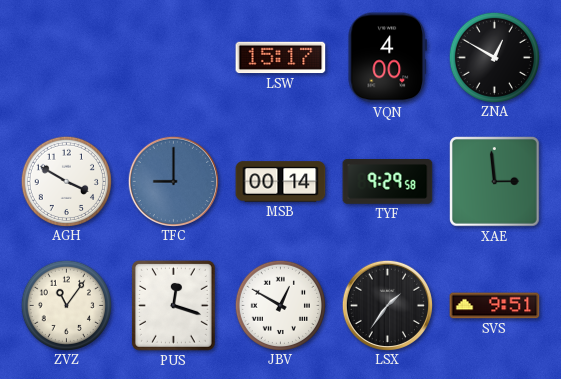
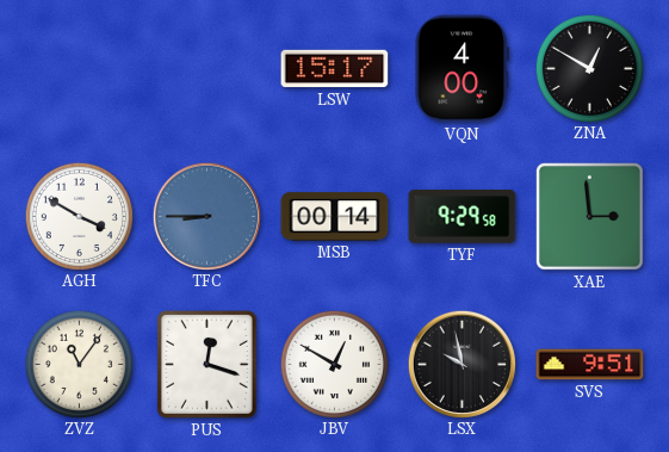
TFC: 9:00 -> 8:45 (206, 216)
LSX: 1:36 -> 9:58 (462, 364)
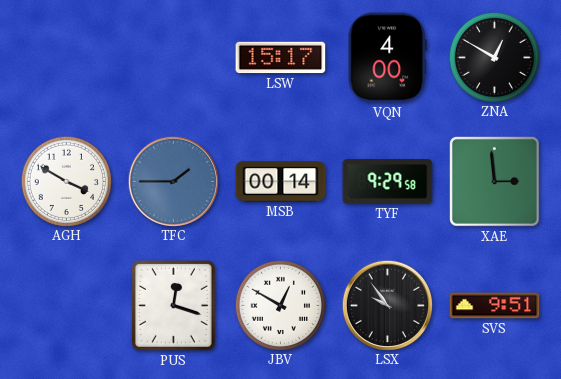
TFC: 8:45 -> 1:45 (173, 181)
ZVZ: 11:06 -> none (79, 364)
LSX: 9:58 -> 9:54 (387, 305)
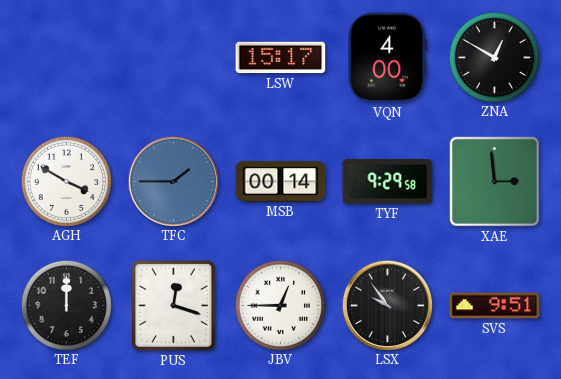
TEF: none -> 12:00 (66, 305)
JBV: 12:50 -> 12:45 (280, 305)
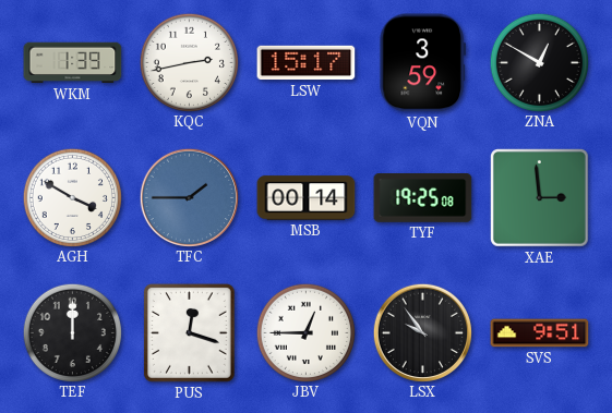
WKM: none -> 1:39 (73, 63)
KQC: none -> 2:43 (189, 62)
VQN: 4:00 -> 3:59 (422, 63)
TYF: 9:29 -> 19:25 (423, 198)
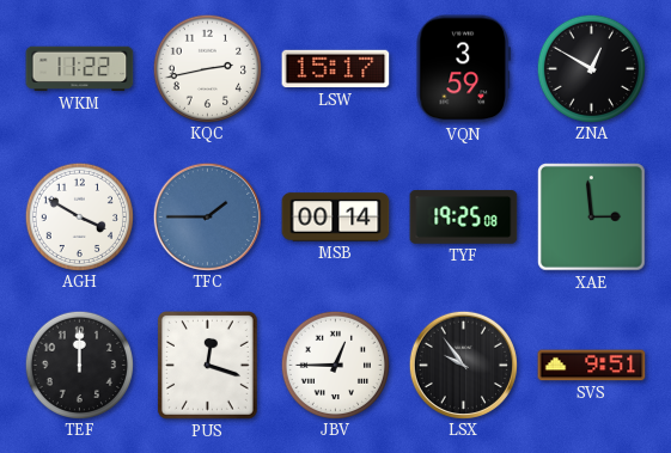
WKM: 1:39 -> 11:22 (80, 69)
